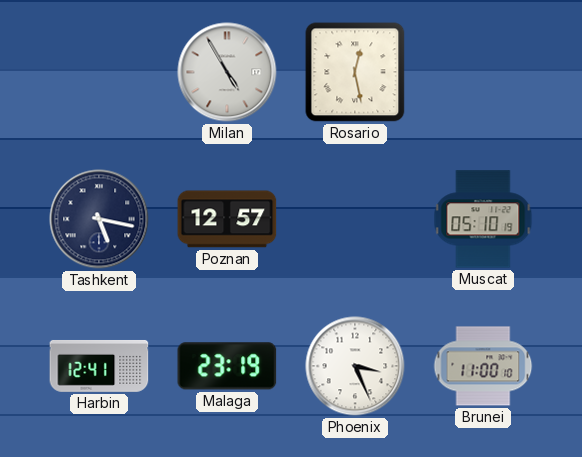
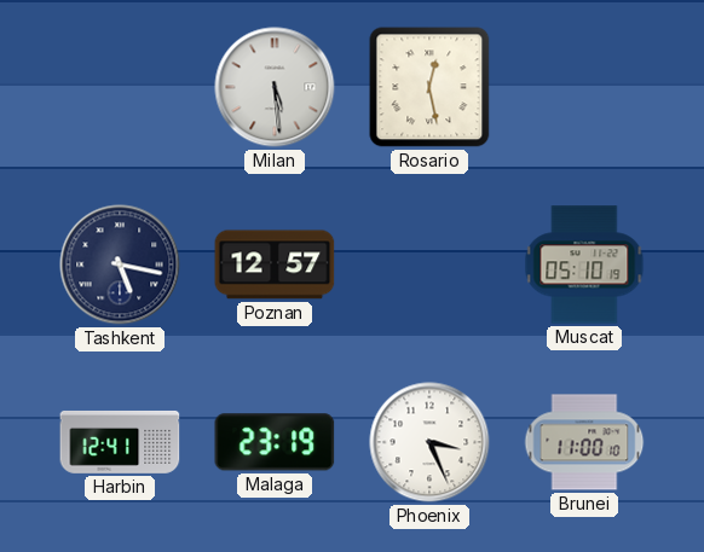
Milan: 4:55 -> 5:29 (275, 87)
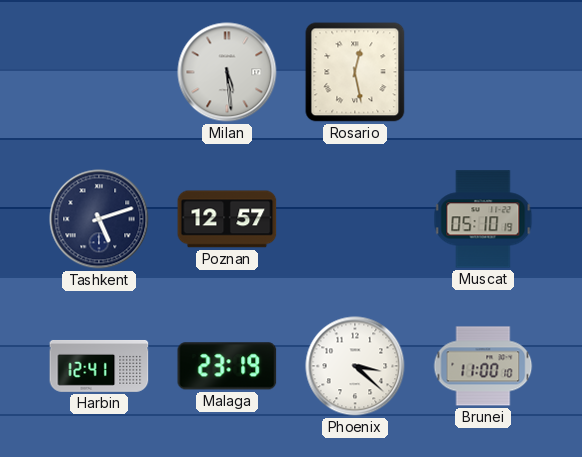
Tashkent: 5:17 -> 5:12 (99, 219)
Phoenix: 3:26 -> 3:22 (355, 366)
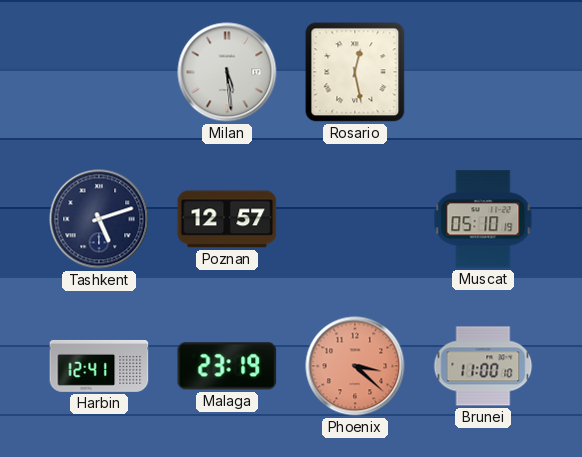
Phoenix dial: white -> salmon (355, 366)
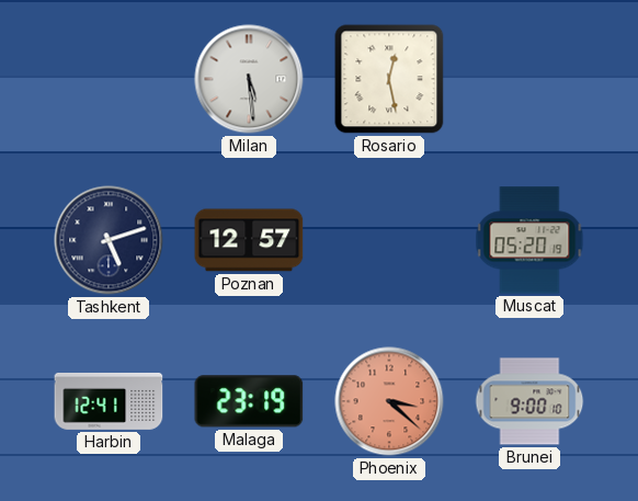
Muscat: 05:10 -> 05:20 (529, 240)
Brunei: 11:00 -> 9:00 (529, 401)
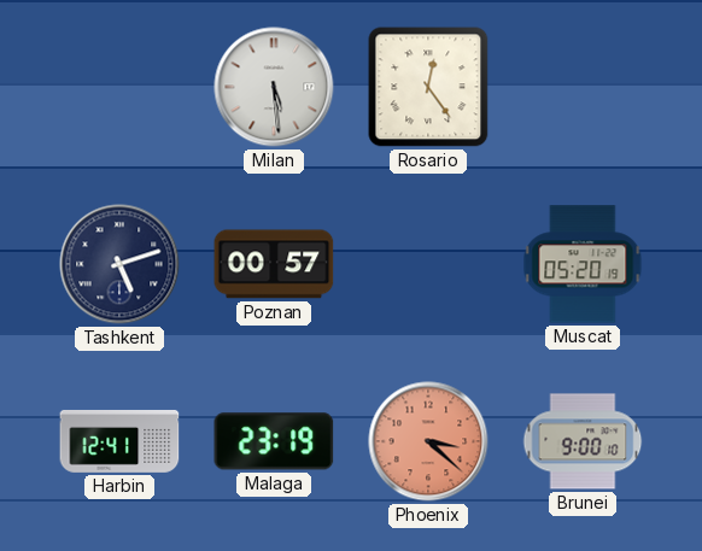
Rosario: 12:28 -> 12:24 (428, 87)
Poznan: 12:57 -> 00:57 (274, 264)
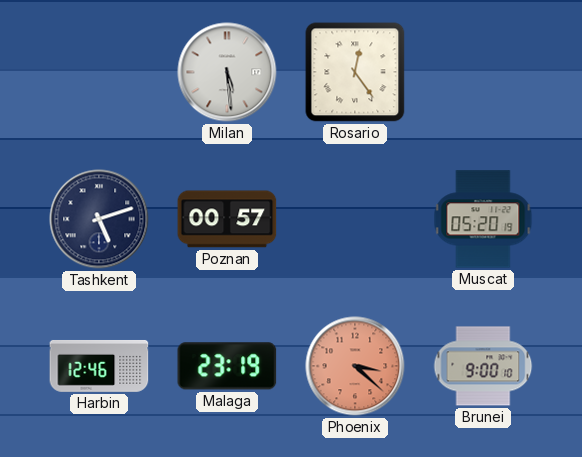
Harbin: 12:41 -> 12:46 (99, 366)
